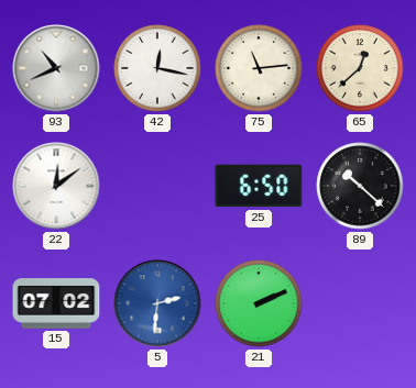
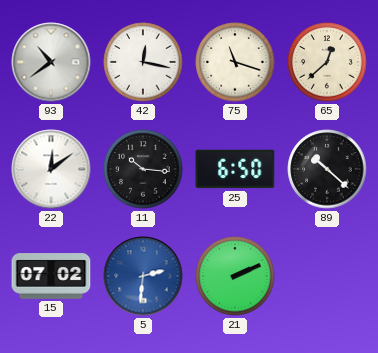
93: 10:41 -> 10:39 (51, 62)
75: 11:14 -> 11:18 (235, 62)
11: none -> 10:16 (143, 169)
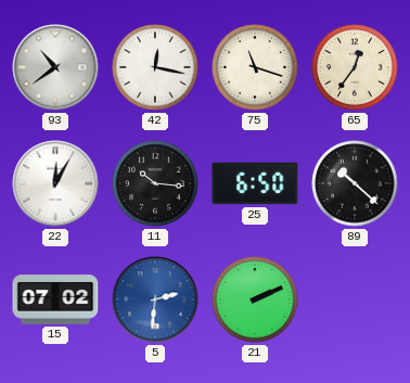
65: 12:38 -> 12:36 (355, 67)
22: 12:09 -> 12:05 (55, 183)
